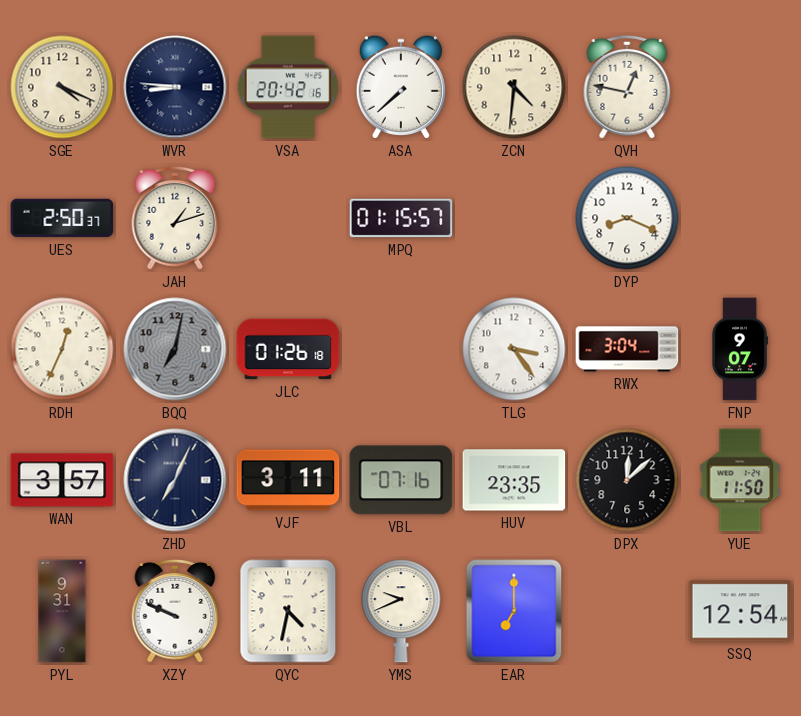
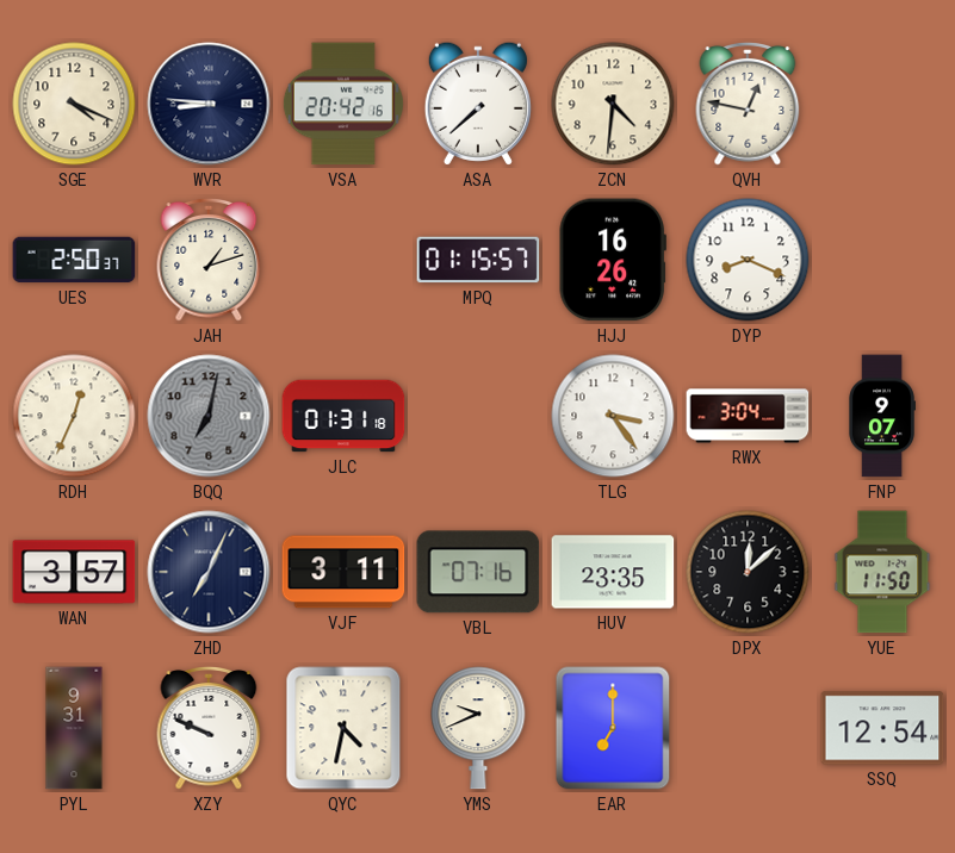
HJJ: none -> 16:26 (613, 260)
JLC: 01:26 -> 01:31 (343, 416)
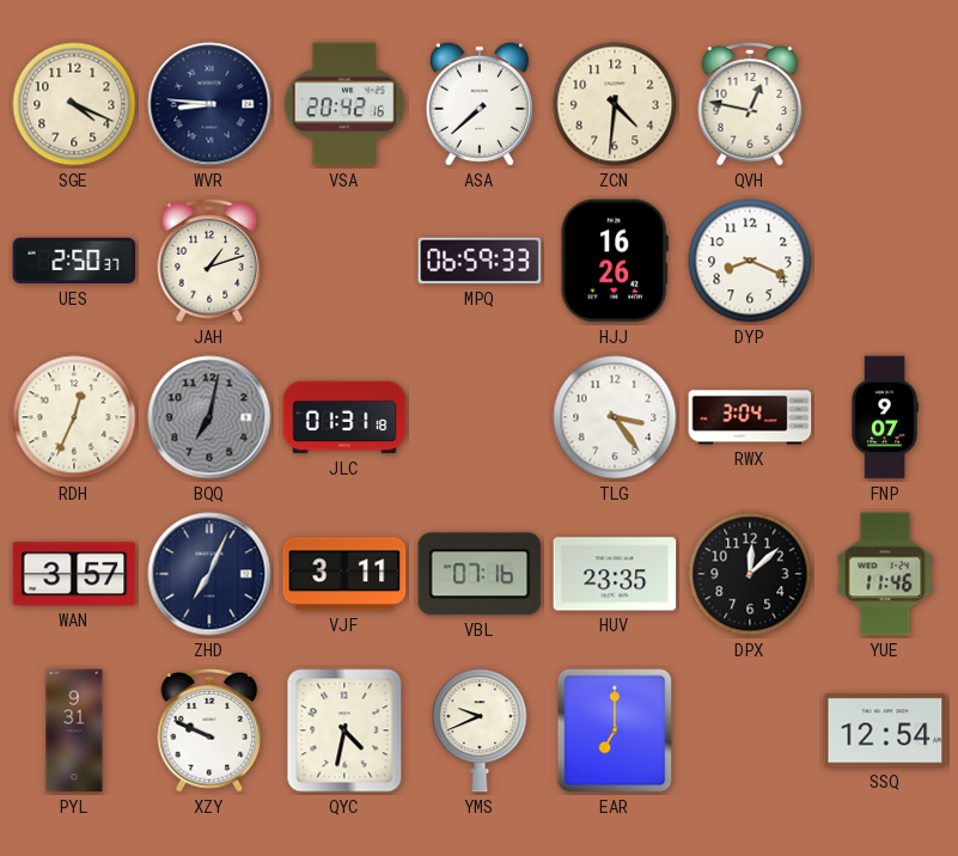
MPQ: 01:15 -> 06:59 (480, 261)
YUE: 11:50 -> 11:46 (885, 574)
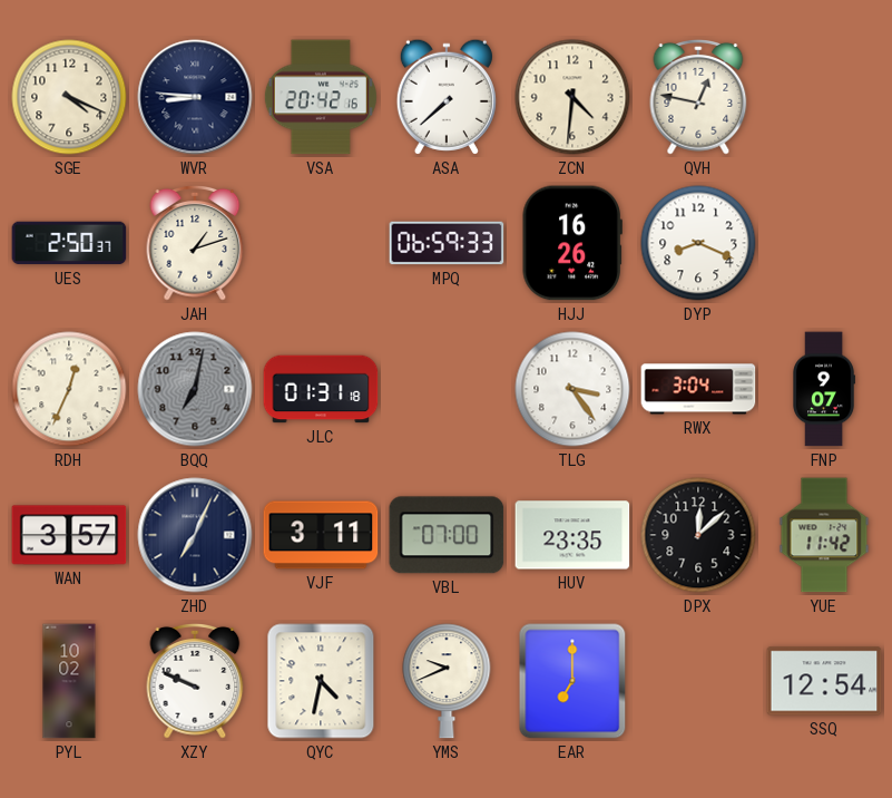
VBL: 07:16 -> 07:00 (447, 535)
YUE: 11:46 -> 11:42 (824, 535)
PYL: 9:31 -> 10:02 (69, 681)
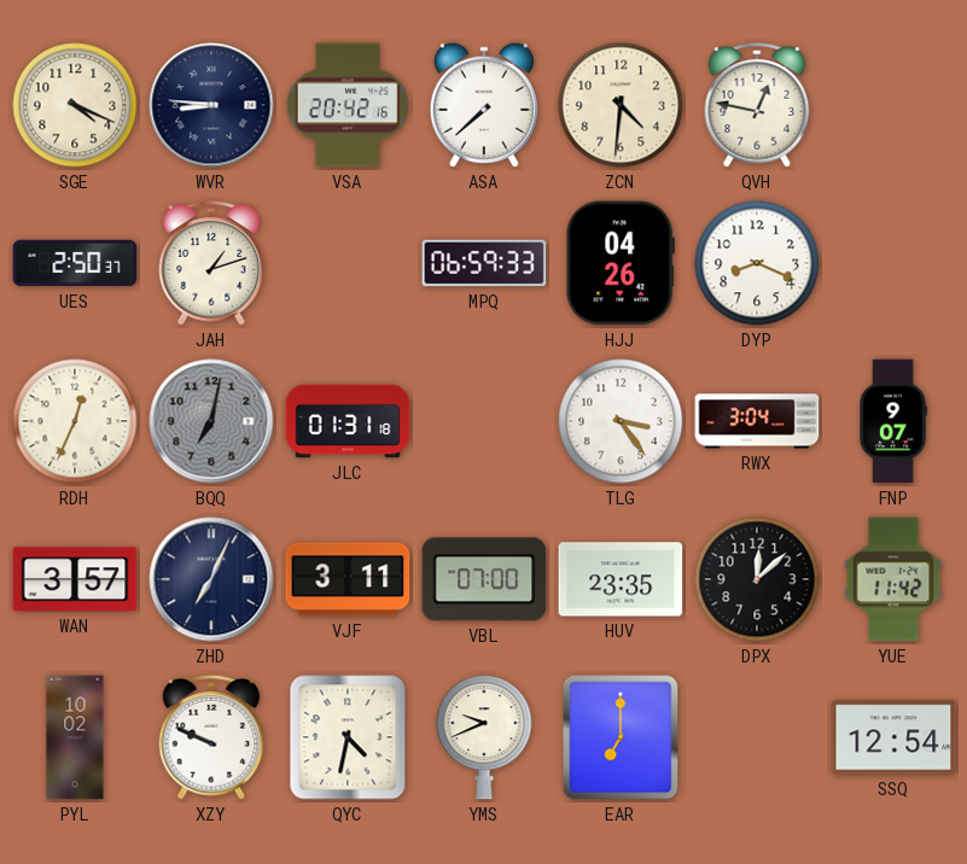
HJJ: 16:26 -> 04:26 (621, 263)
